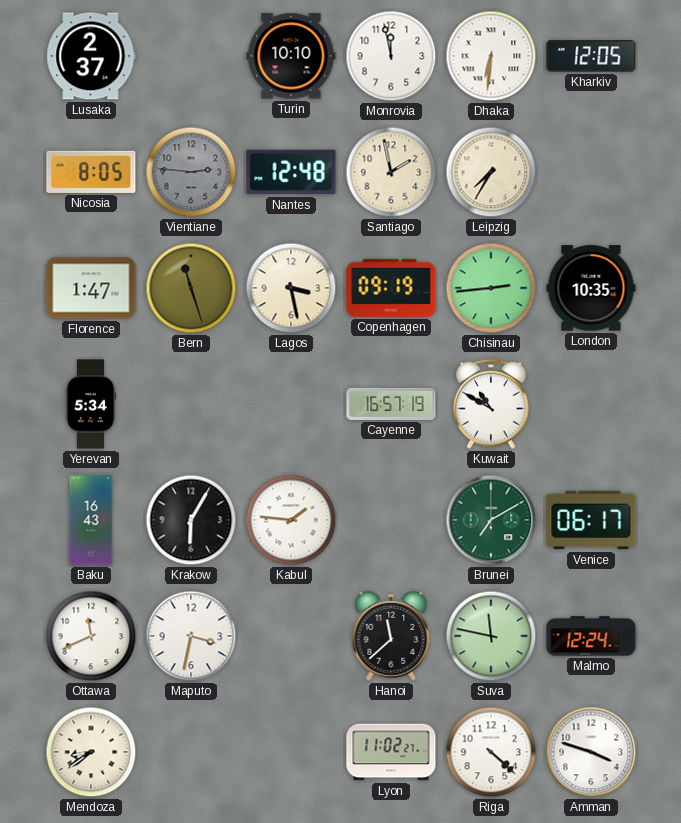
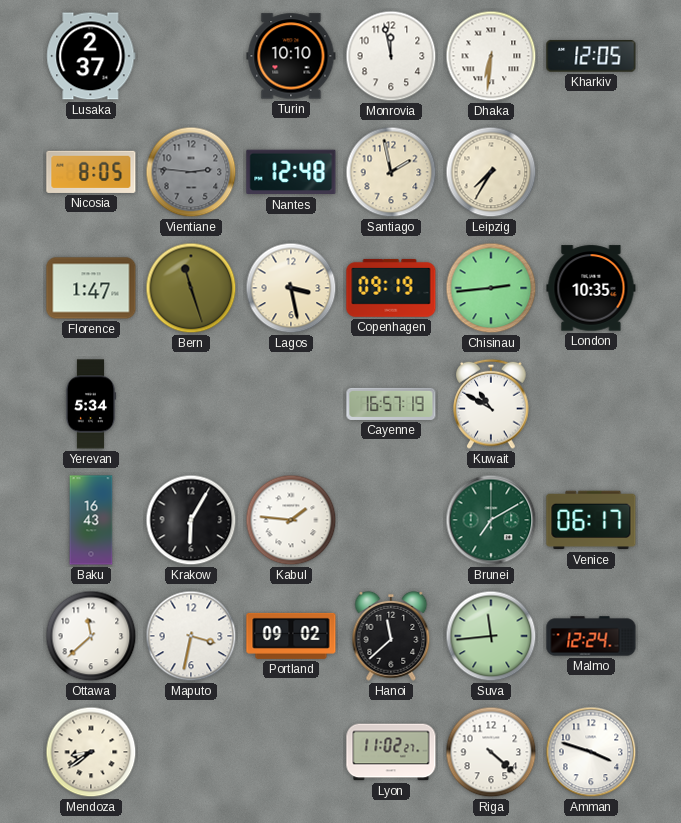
Ottawa: 11:41 -> 11:38 (91, 636)
Portland: none -> 09:02 (291, 636)
Suva: 11:47 -> 11:44 (491, 636)
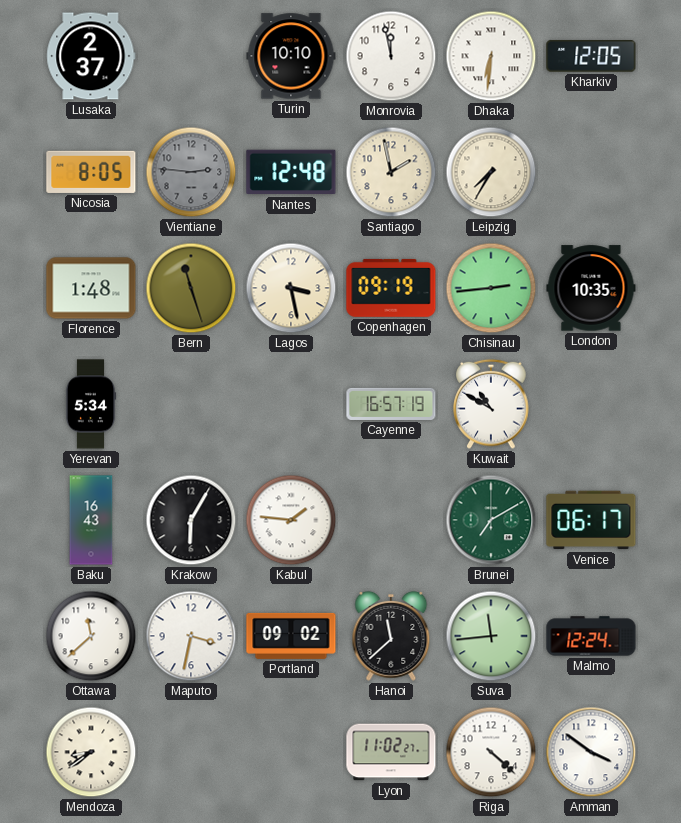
Florence: 1:47 -> 1:48 (91, 288)
Amman: 3:48 -> 3:51 (591, 752)
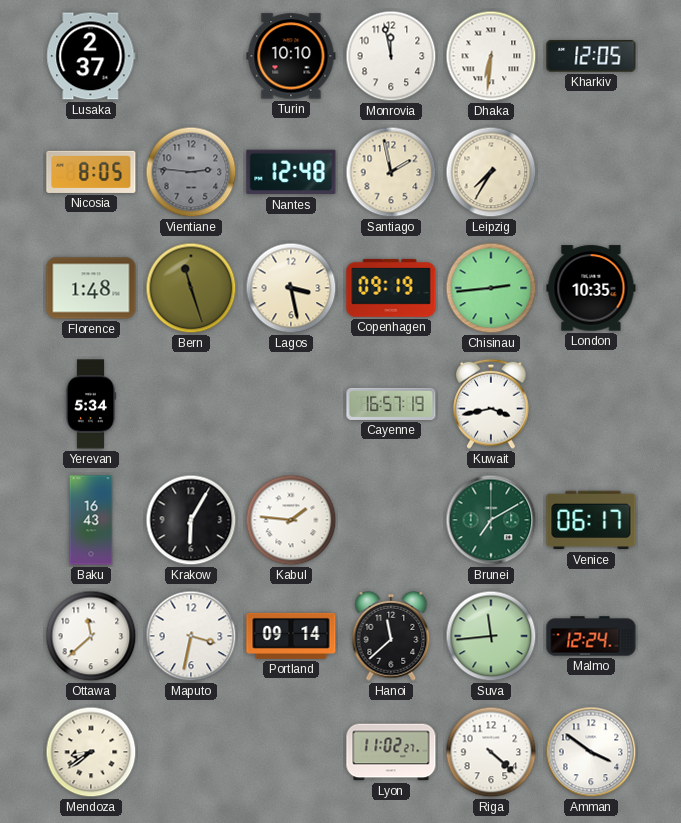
Kuwait: 10:50 -> 3:43 (491, 404)
Portland: 09:02 -> 09:14 (291, 636)
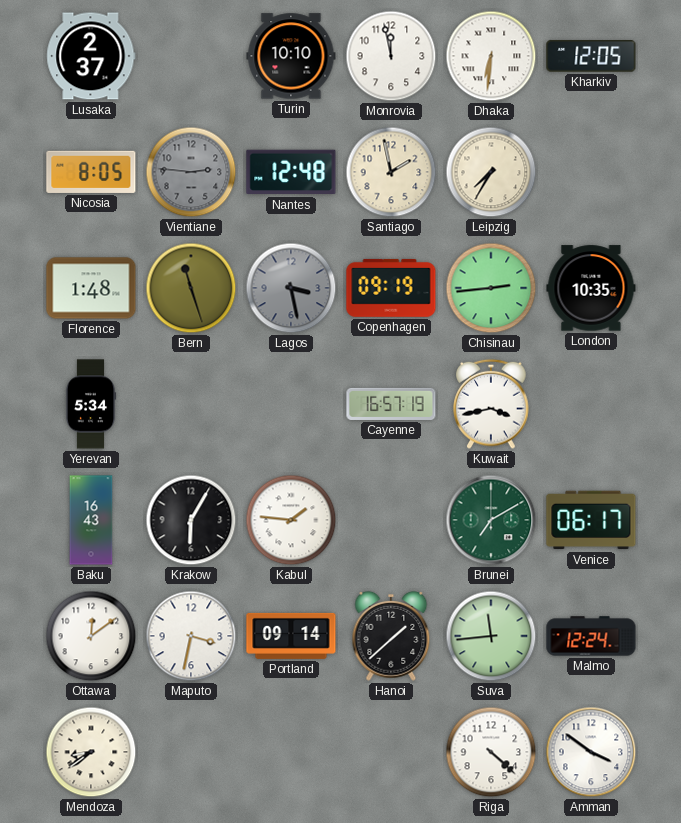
Lagos dial: cream -> grey (291, 288)
Ottawa: 11:38 -> 12:09 (91, 636)
Hanoi: 11:38 -> 1:38 (391, 636)
Lyon: 11:02 -> none (391, 752)
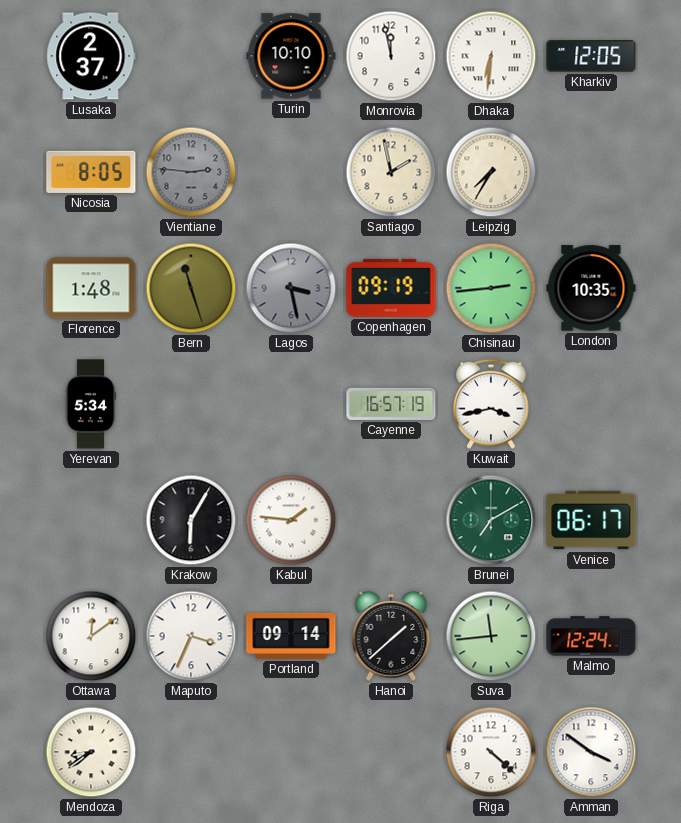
Nantes: 12:48 -> none (291, 172)
Baku: 16:43 -> none (91, 520)
Maputo: 3:32 -> 3:34 (191, 636)
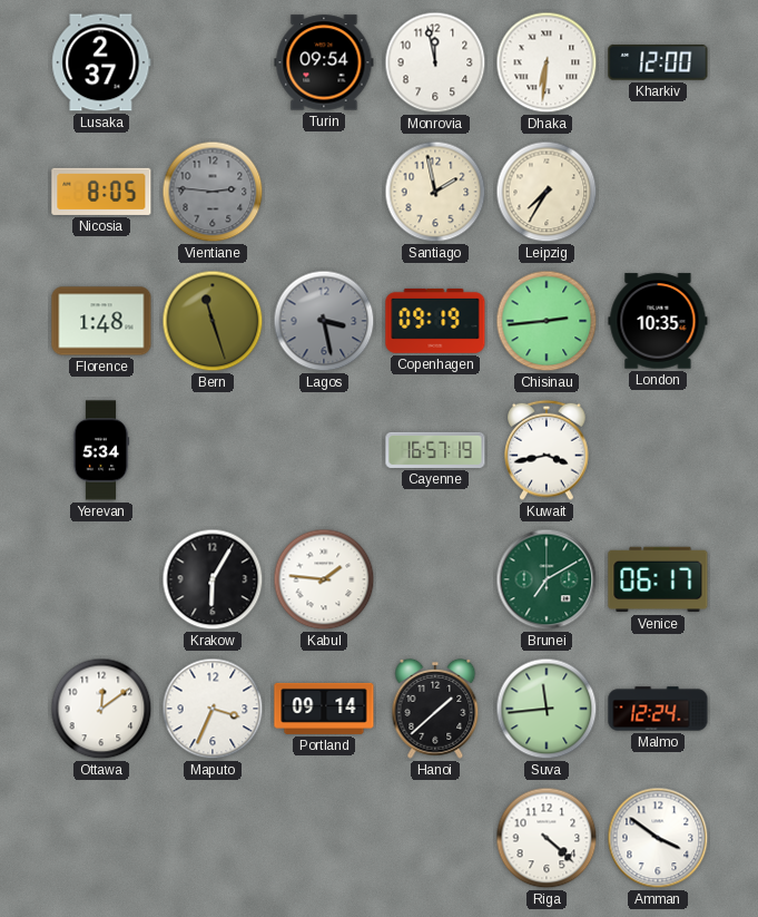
Turin: 10:10 -> 09:54 (324, 62)
Kharkiv: 12:05 -> 12:00 (658, 62)
Mendoza: 8:39 -> none (91, 752)
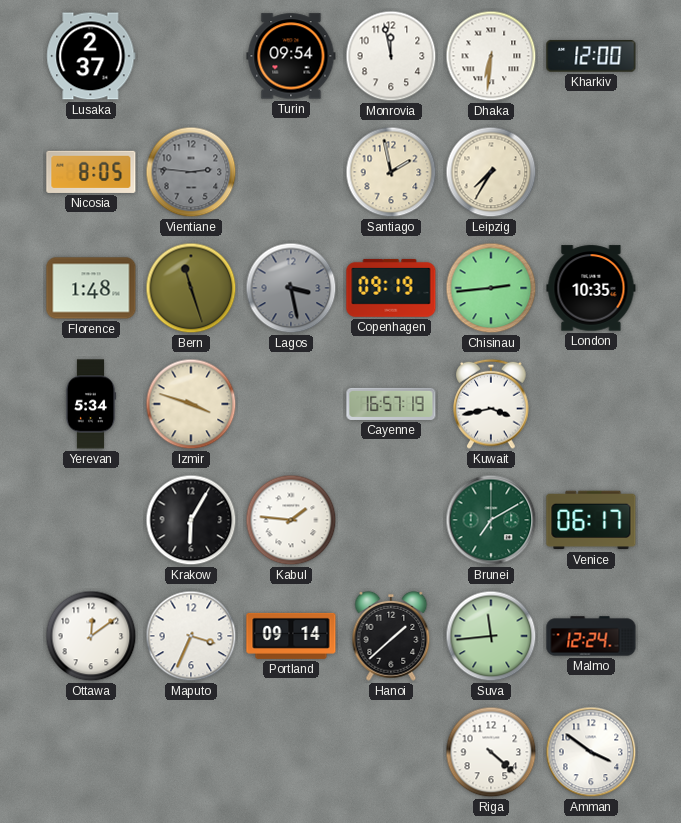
Izmir: none -> 3:48 (191, 404)
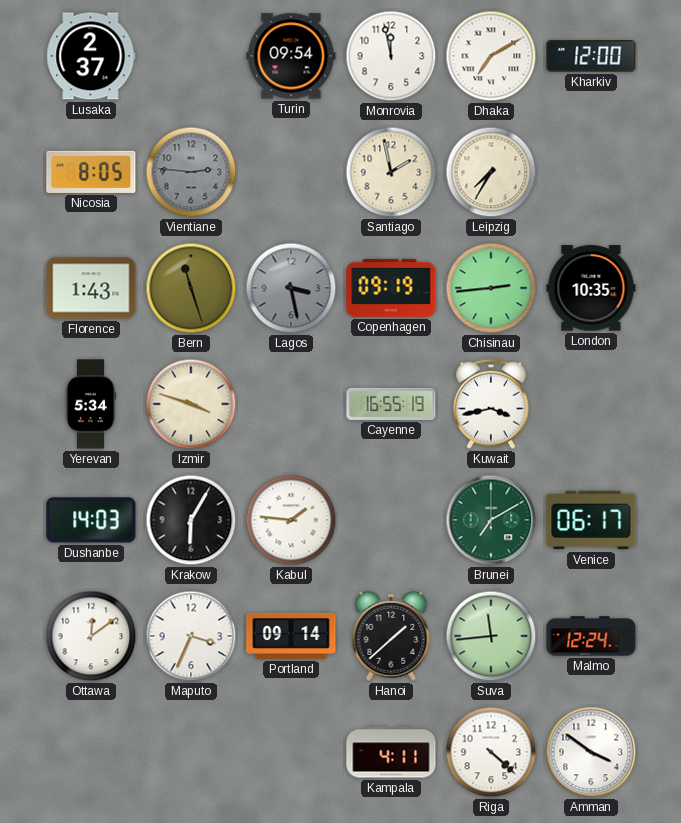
Dhaka: 6:31 -> 7:10 (491, 56)
Florence: 1:48 -> 1:43 (91, 288)
Cayenne: 16:57 -> 16:55 (391, 404)
Dushanbe: none -> 14:03 (91, 520)
Kampala: none -> 4:11 (391, 752)
